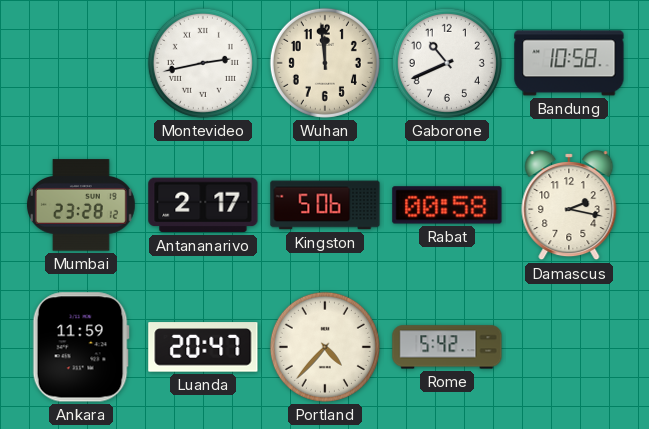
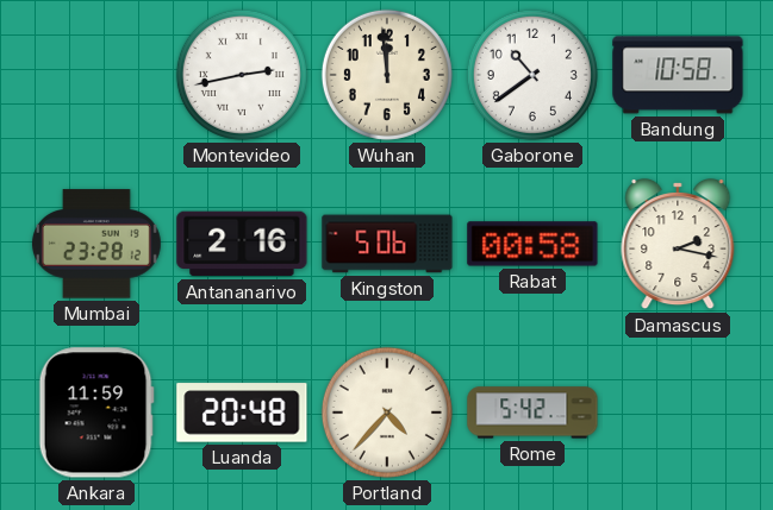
Gaborone: 10:41 -> 10:39 (532, 75)
Antananarivo: 2:17 -> 2:16 (242, 244)
Luanda: 20:47 -> 20:48 (242, 413)
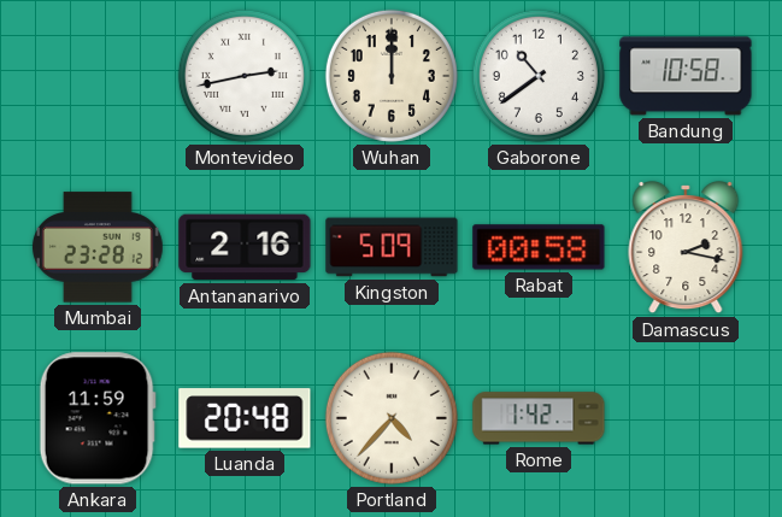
Wuhan: 11:59 -> 12:00 (392, 76)
Kingston: 5:06 -> 5:09 (392, 247)
Rome: 5:42 -> 1:42 (539, 418)
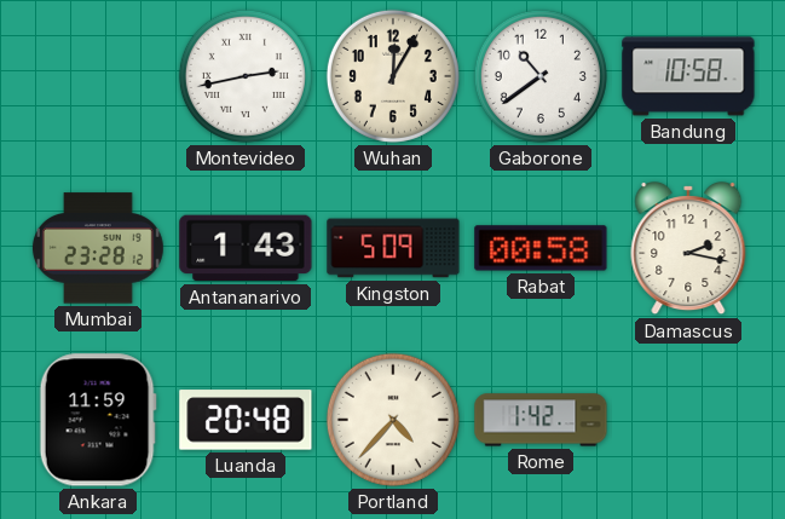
Wuhan: 12:00 -> 12:05 (393, 76)
Antananarivo: 2:16 -> 1:43 (246, 248)
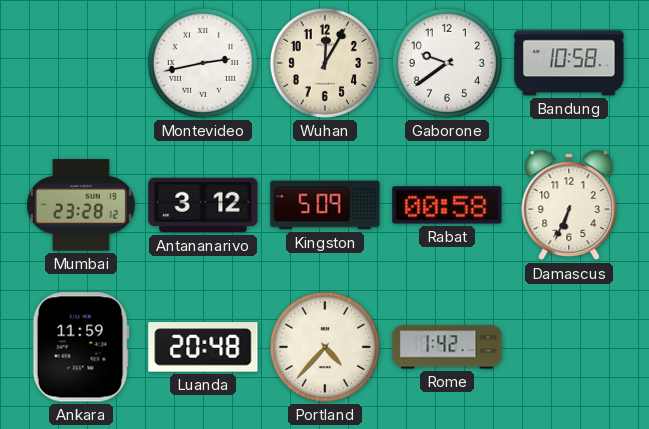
Gaborone: 10:39 -> 9:39 (447, 63)
Antananarivo: 1:43 -> 3:12 (203, 205)
Damascus: 2:17 -> 6:34 (569, 206)
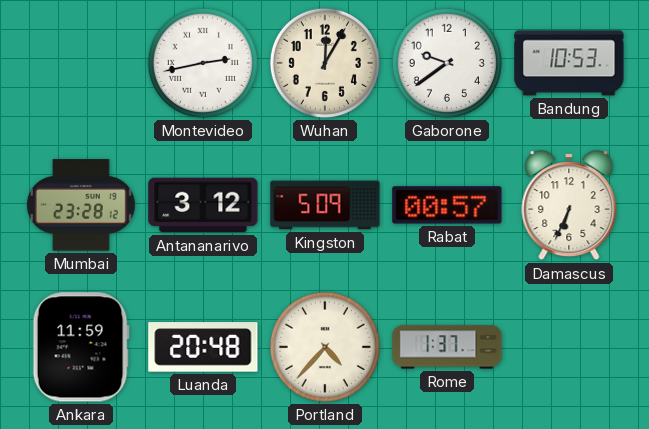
Bandung: 10:58 -> 10:53 (569, 63)
Rabat: 00:58 -> 00:57 (447, 205)
Rome: 1:42 -> 1:37 (447, 347)
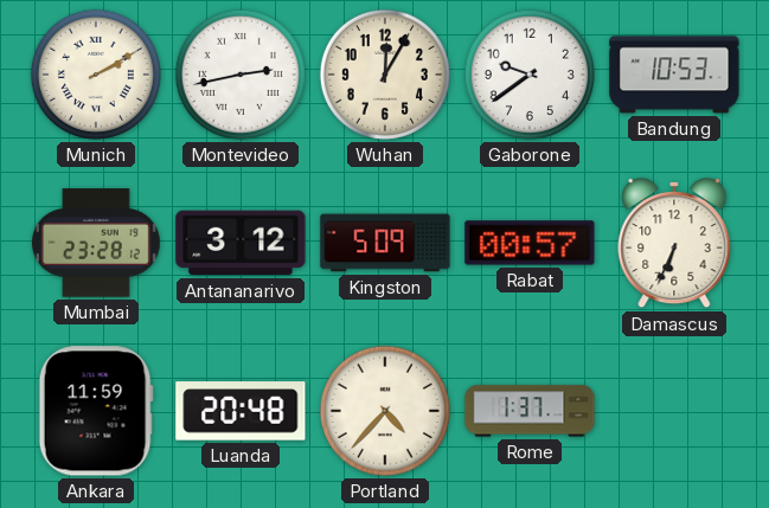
Munich: none -> 2:10 (96, 75)
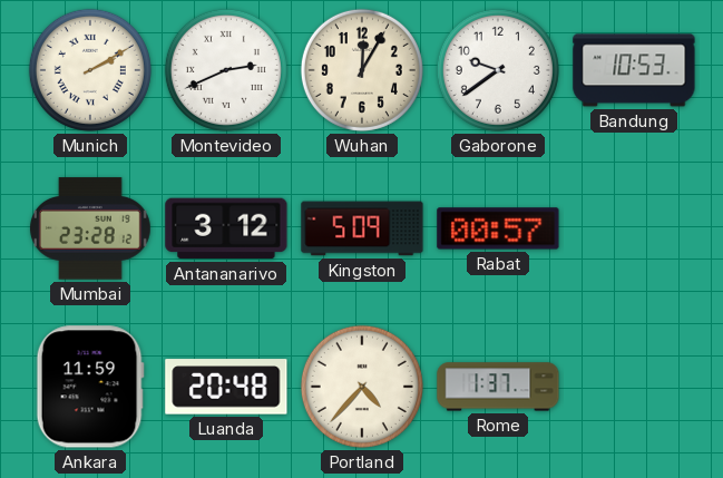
Montevideo: 2:43 -> 2:41 (226, 70)
Damascus: 6:34 -> none (674, 244)
